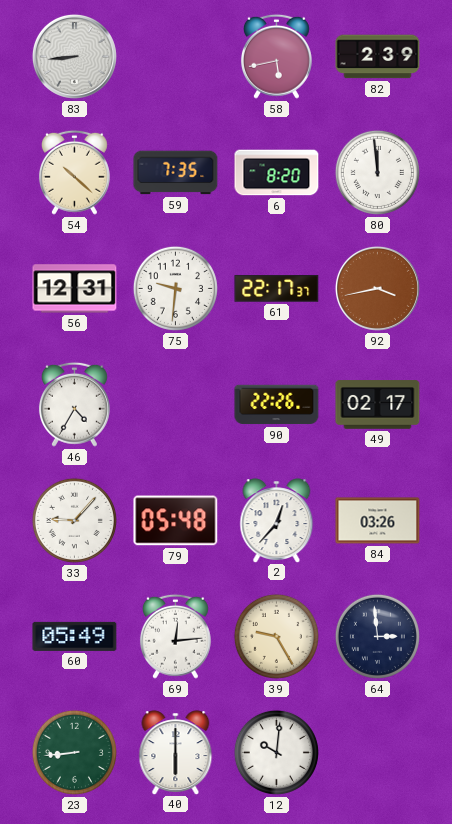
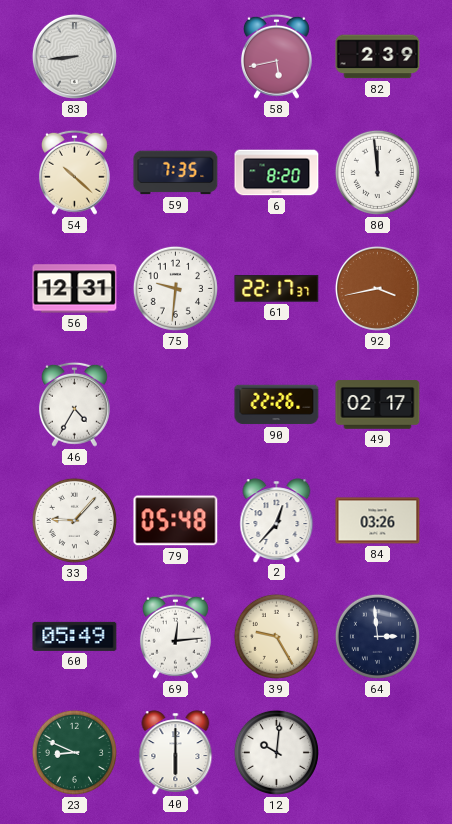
23: 8:44 -> 8:49 (74, 752)
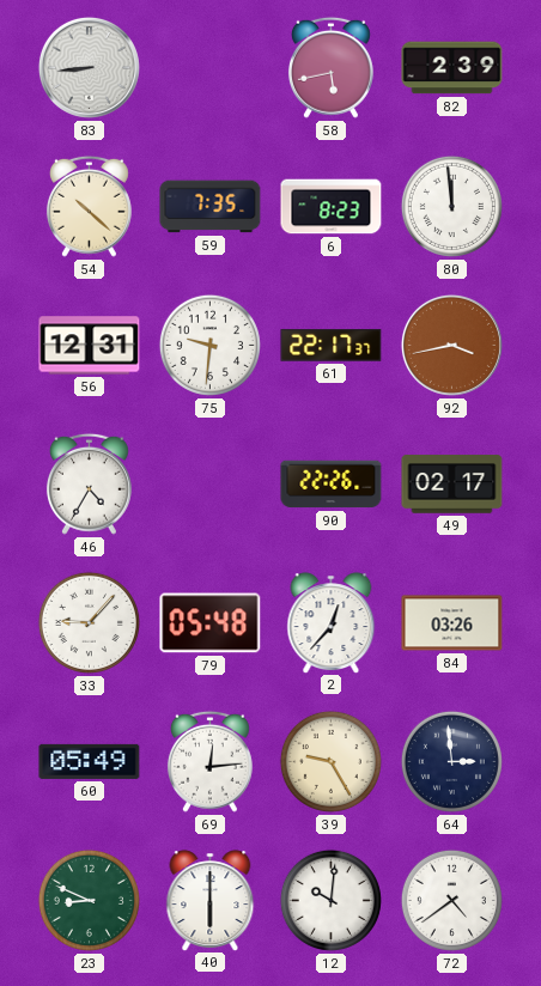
6: 8:20 -> 8:23 (332, 207)
72: none -> 4:39 (451, 900)
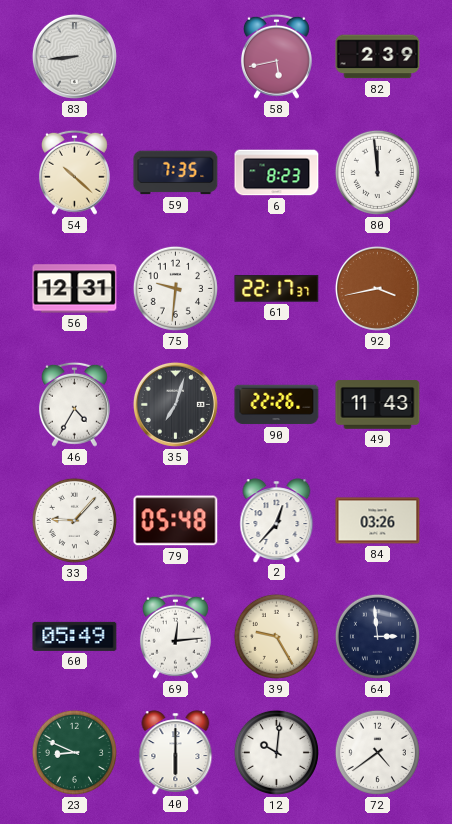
35: none -> 7:03 (175, 404)
49: 02:17 -> 11:43 (378, 405)
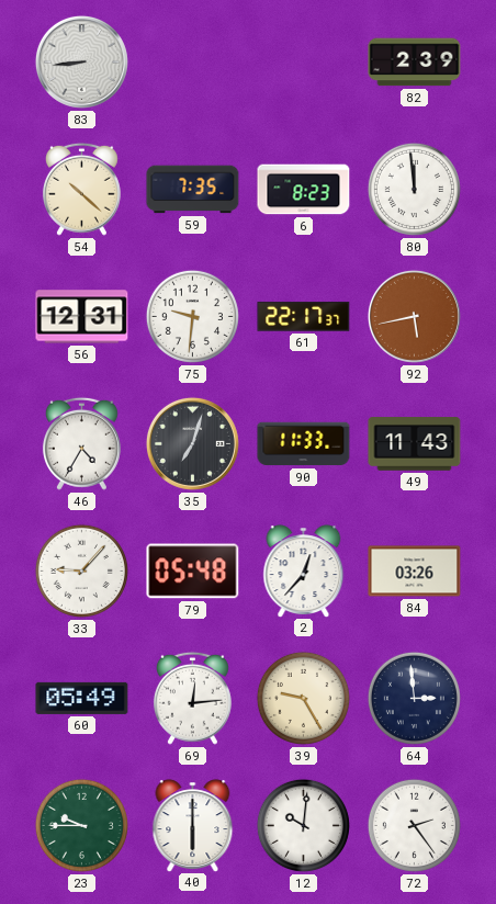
58: 5:43 -> none (276, 56)
92: 3:43 -> 5:43 (414, 316)
90: 22:26 -> 11:33 (304, 444)
23: 8:49 -> 9:45 (81, 825)
72: 4:39 -> 2:24 (414, 825)
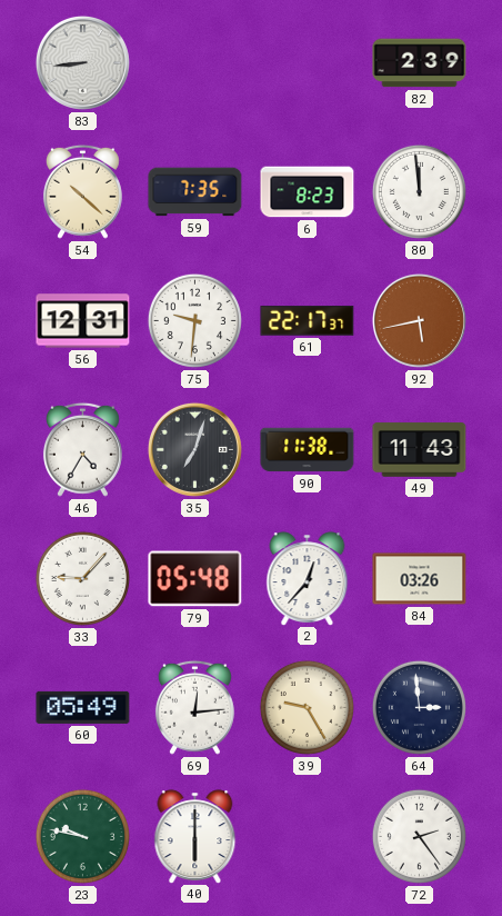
90: 11:33 -> 11:38 (308, 450)
23: 9:45 -> 9:47 (82, 836)
12: 10:01 -> none (303, 825)
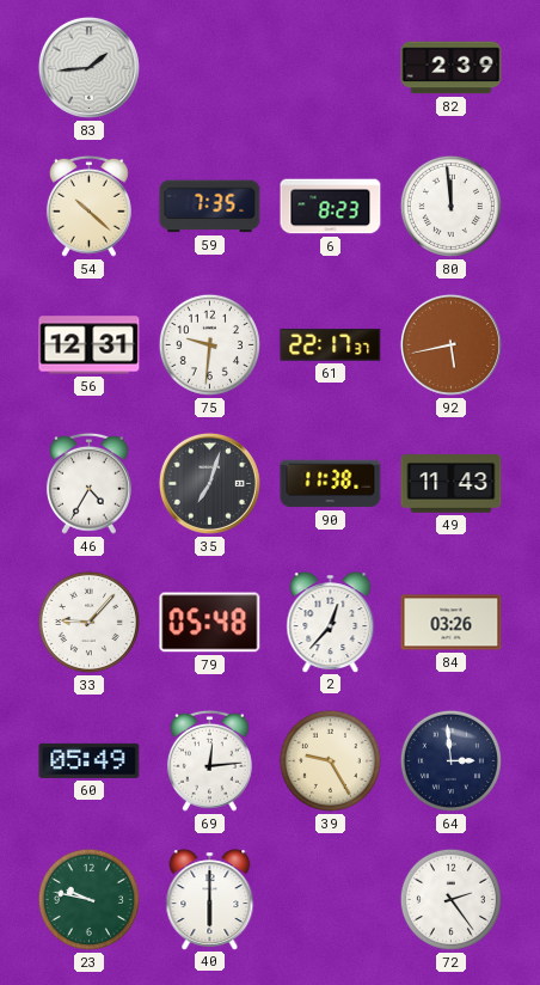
83: 8:44 -> 1:44 (88, 67)
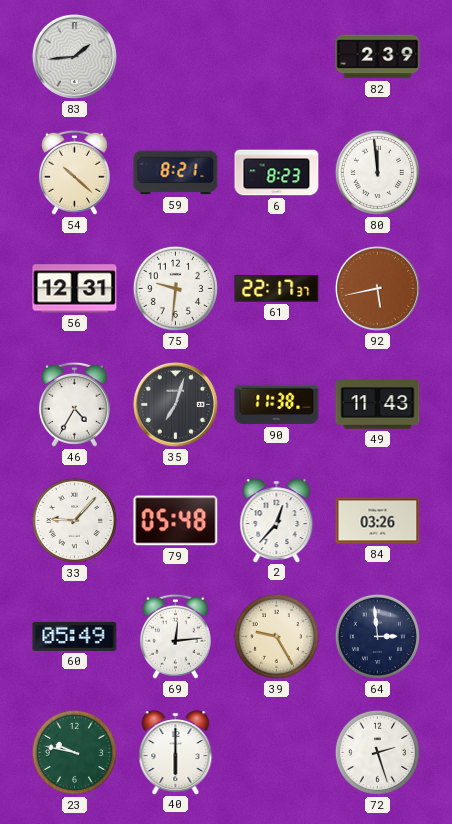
59: 7:35 -> 8:21 (176, 173)
72: 2:24 -> 2:27 (377, 752)
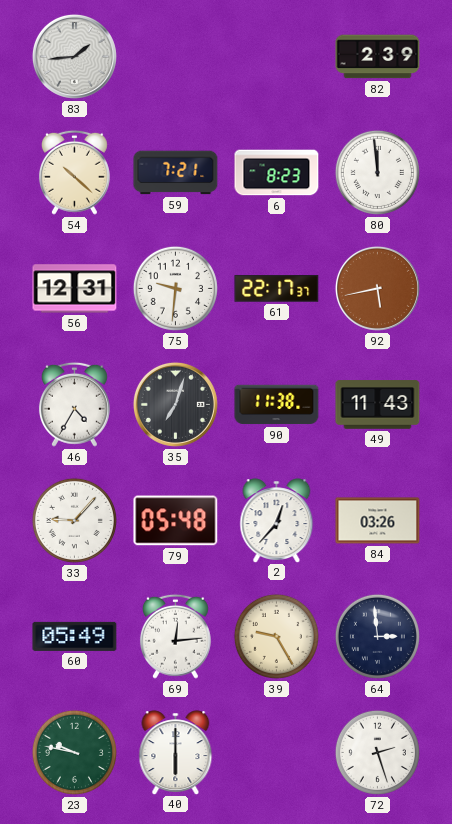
59: 8:21 -> 7:21 (176, 173)
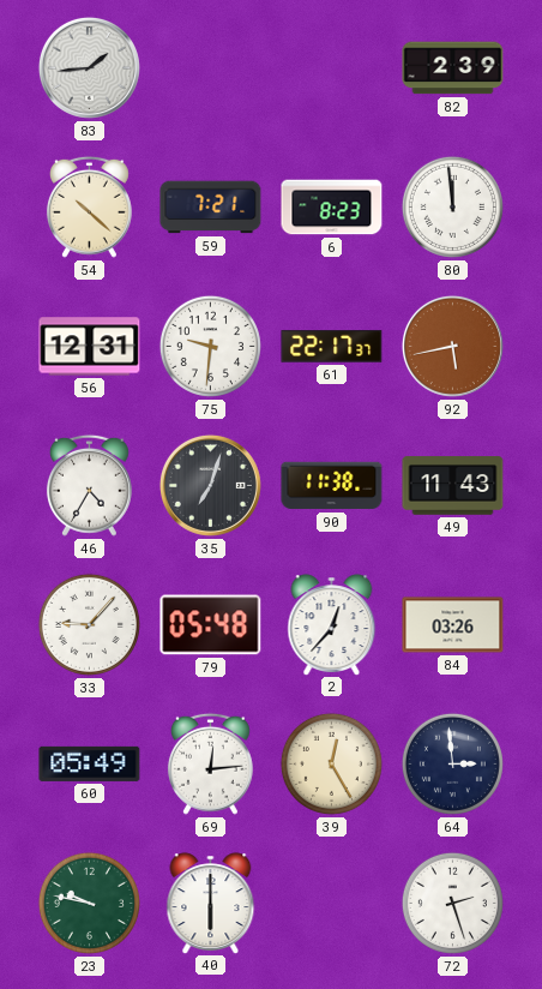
39: 9:25 -> 12:25 (331, 763)
